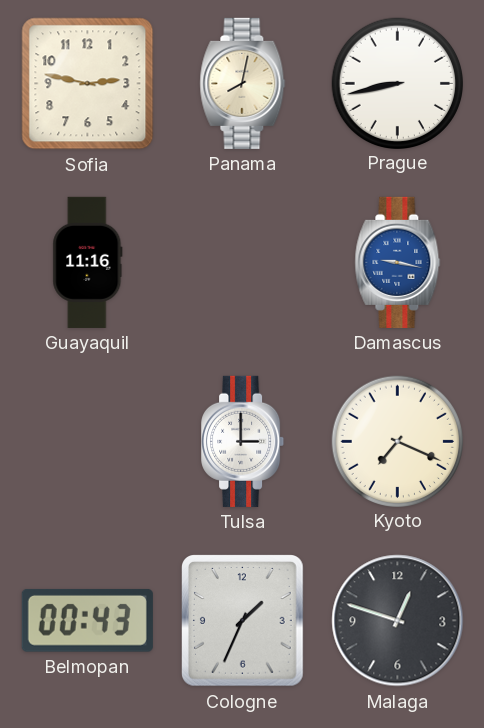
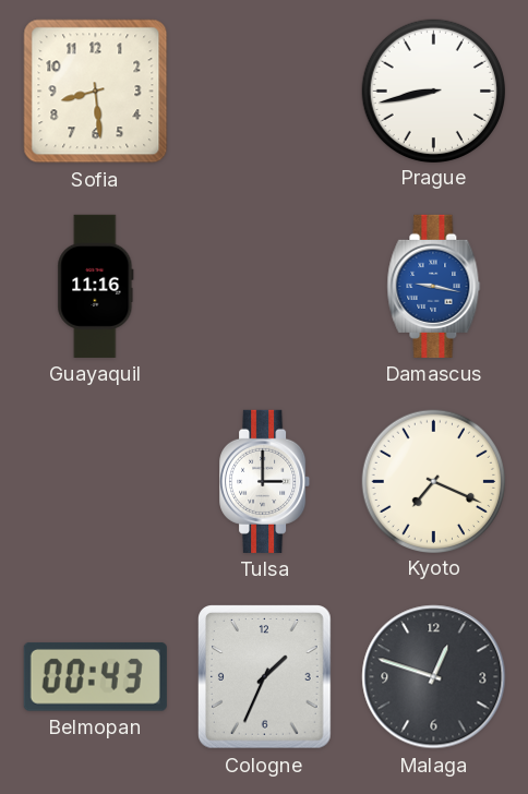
Sofia: 2:47 -> 8:29 (96, 92)
Panama: 8:02 -> none (243, 83)
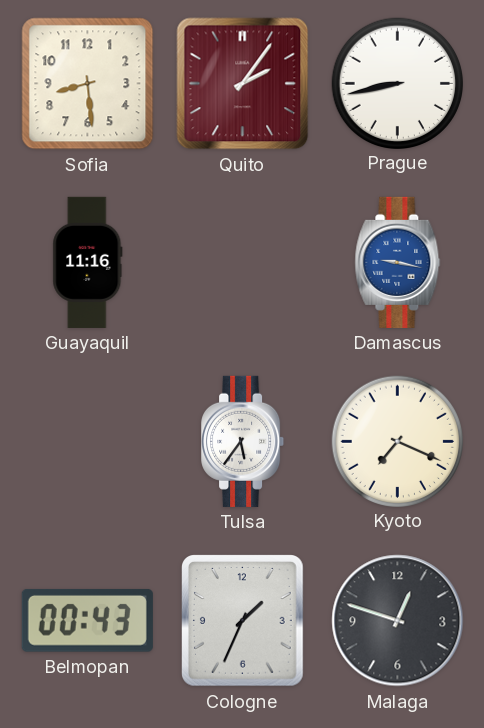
Quito: none -> 2:06 (243, 84)
Tulsa: 3:00 -> 5:36 (243, 441)
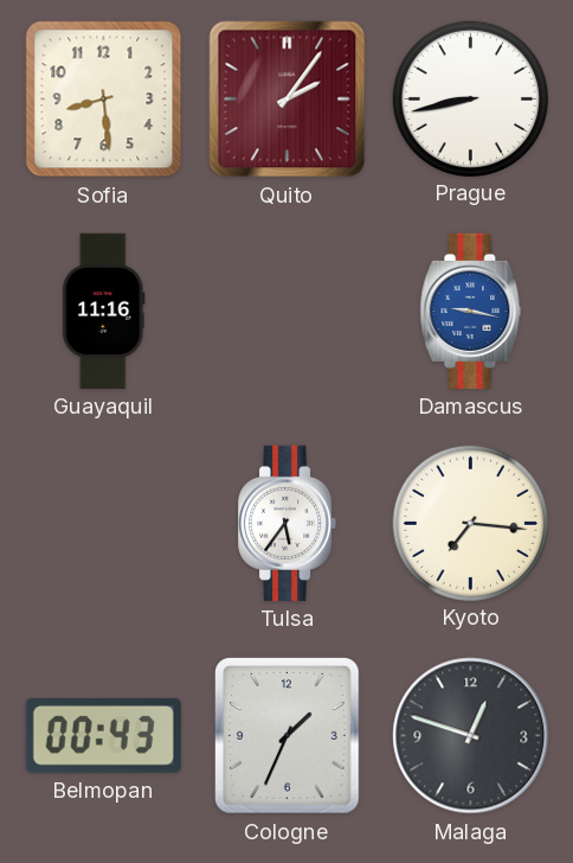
Kyoto: 7:19 -> 7:16 (470, 523)
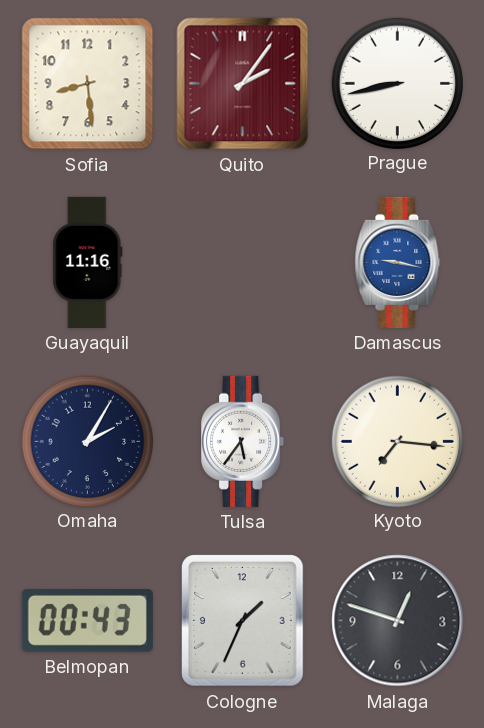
Omaha: none -> 2:05 (87, 441)
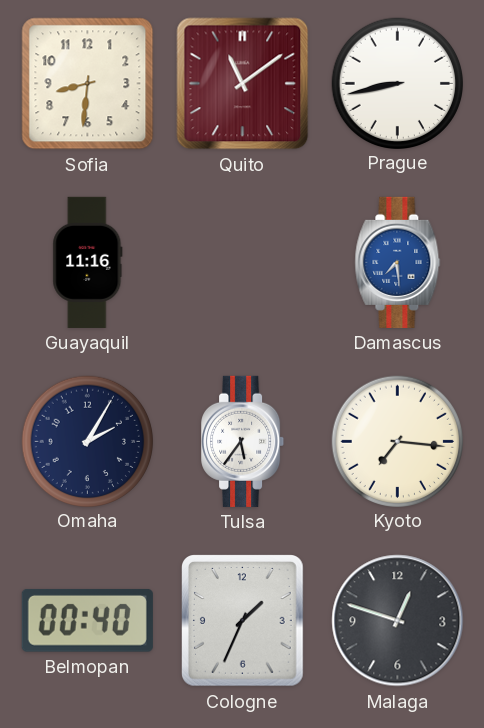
Sofia: 8:29 -> 8:31 (88, 84)
Quito: 2:06 -> 11:09 (243, 84)
Damascus: 9:17 -> 7:29 (398, 262)
Belmopan: 00:43 -> 00:40 (87, 620)
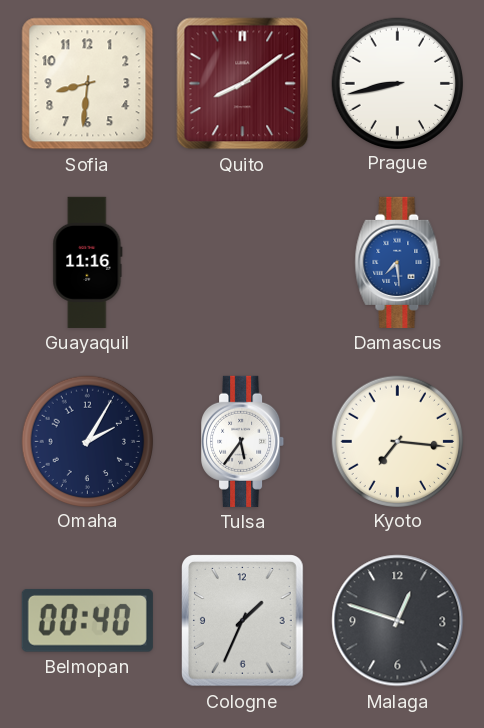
Quito: 11:09 -> 8:09 (243, 84)
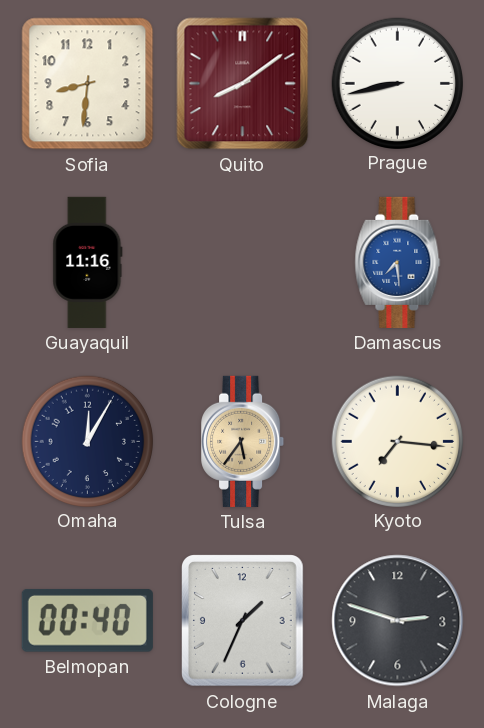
Omaha: 2:05 -> 12:05 (87, 441)
Tulsa dial: white -> champagne (243, 441)
Malaga: 12:48 -> 2:48 (398, 621)
